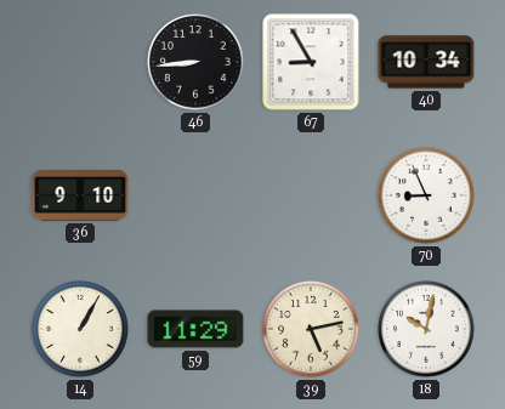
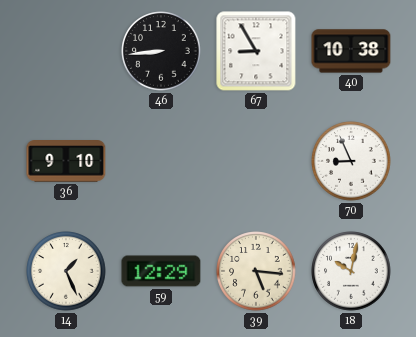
40: 10:34 -> 10:38 (351, 51)
14: 1:05 -> 1:26 (66, 271)
59: 11:29 -> 12:29 (161, 271)
39: 5:13 -> 5:16 (256, 271)
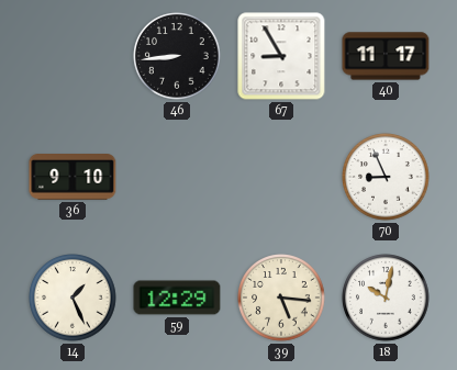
40: 10:38 -> 11:17 (386, 56)
